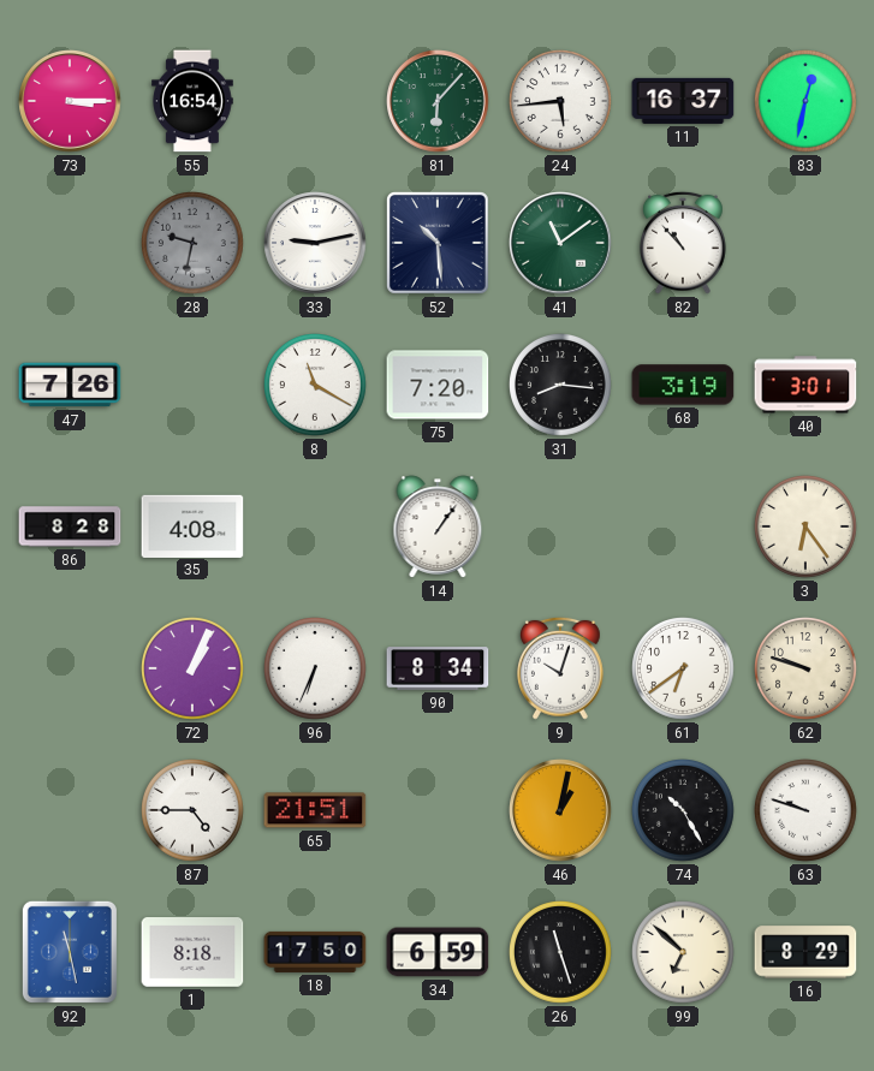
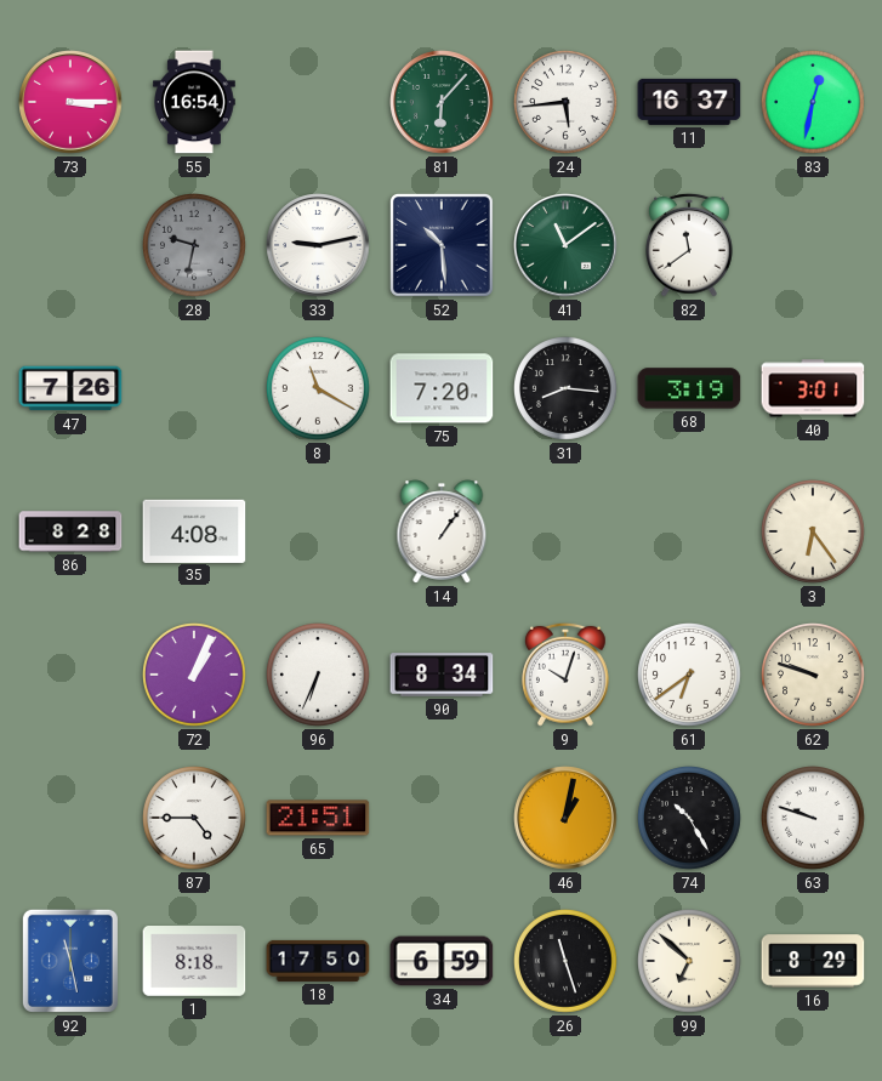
82: 10:53 -> 11:39 (690, 245)
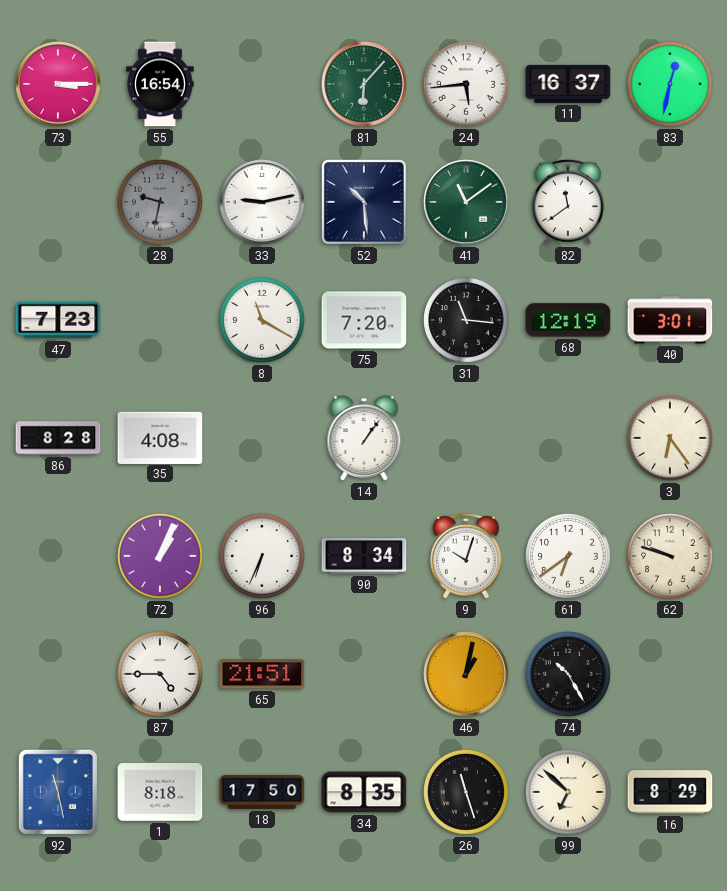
47: 7:26 -> 7:23 (58, 320)
31: 8:16 -> 11:16 (467, 321)
68: 3:19 -> 12:19 (568, 320)
63: 9:48 -> none (814, 819)
34: 6:59 -> 8:35 (364, 792)
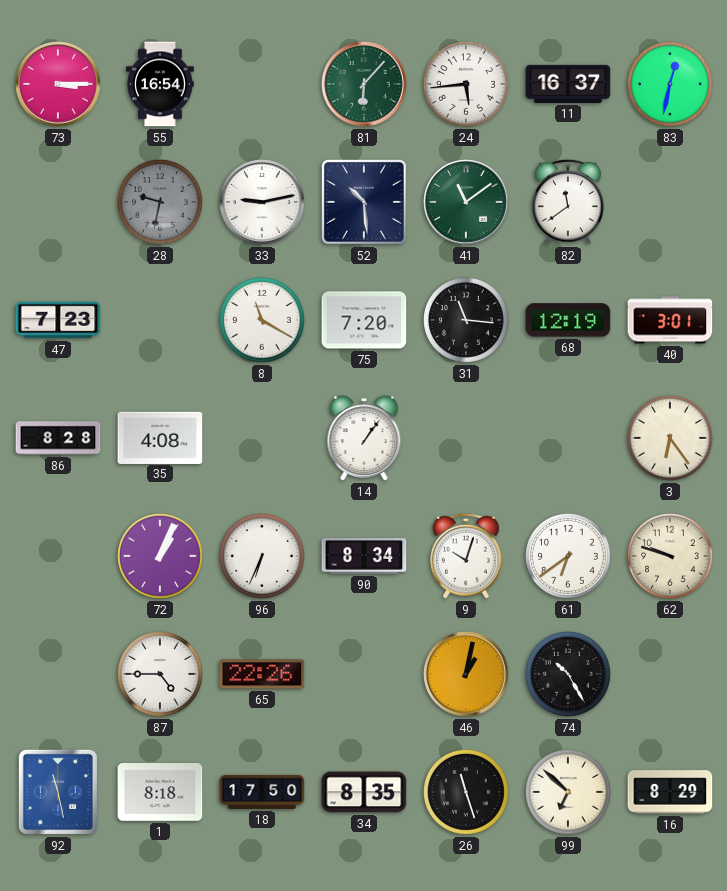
65: 21:51 -> 22:26 (262, 674)
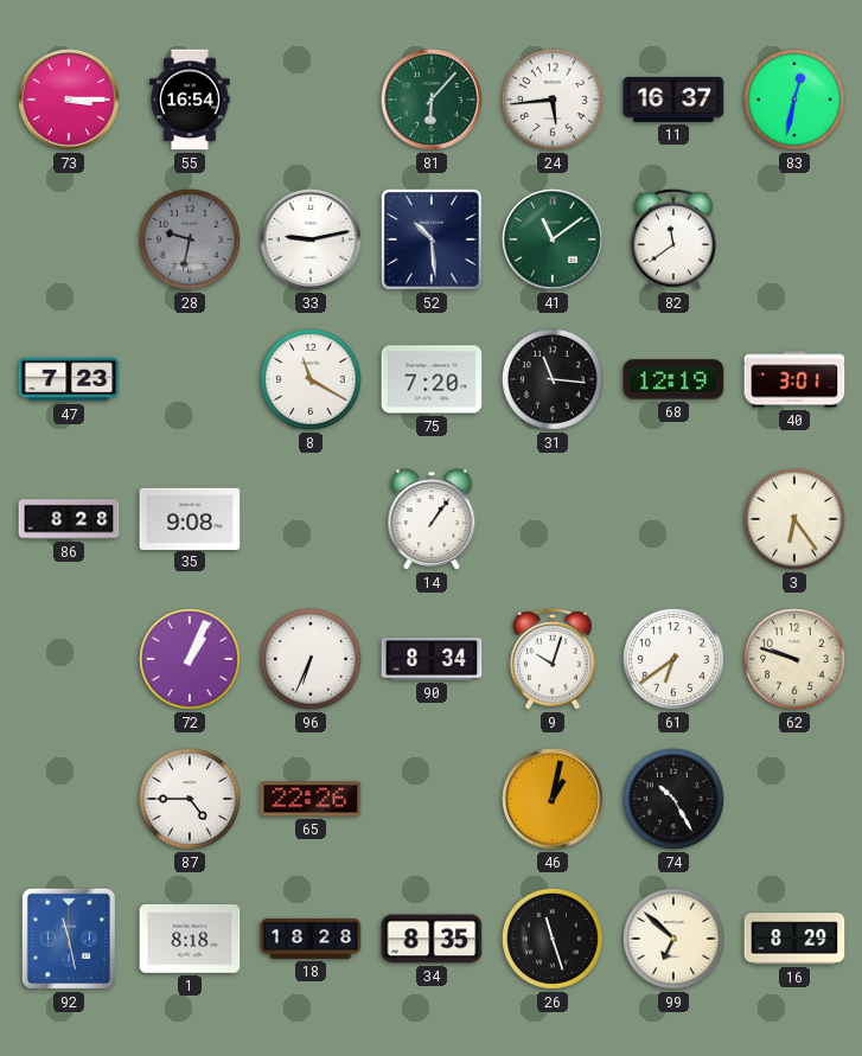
35: 4:08 -> 9:08 (190, 518)
18: 17:50 -> 18:28 (311, 939)
